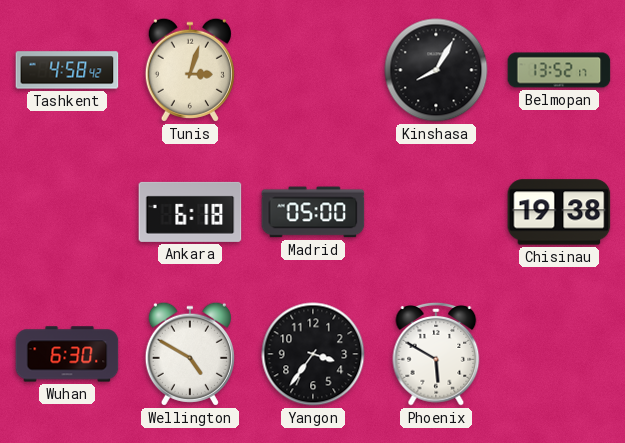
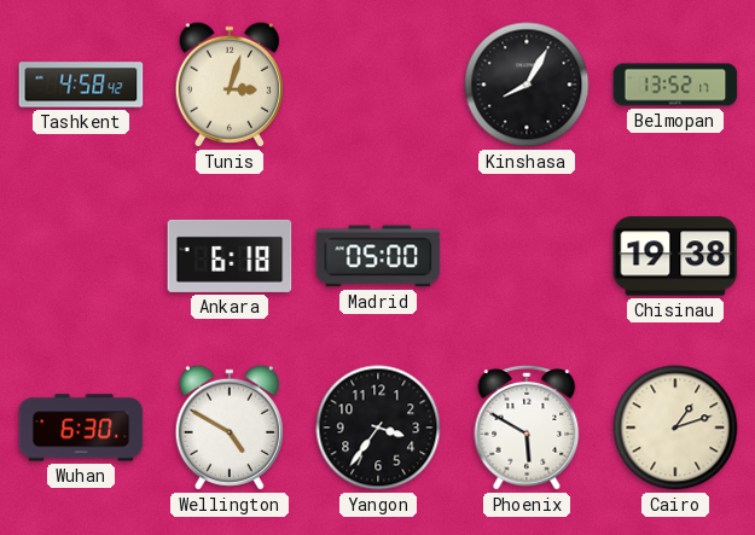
Cairo: none -> 1:12 (675, 428)
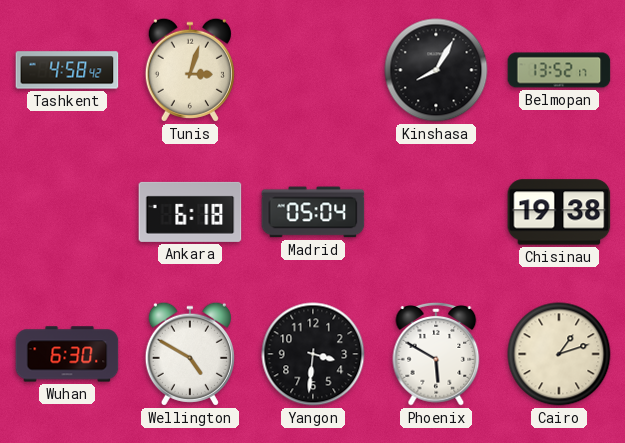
Madrid: 05:00 -> 05:04 (313, 212)
Yangon: 3:36 -> 3:31 (313, 354)
